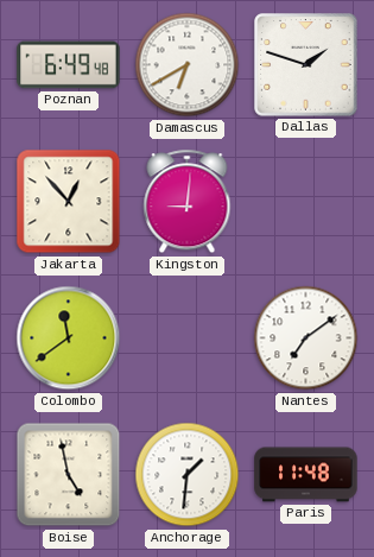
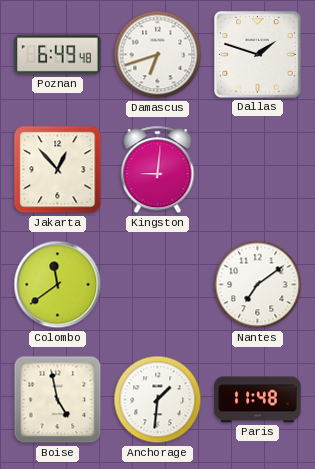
Damascus: 6:40 -> 6:42 (158, 55)
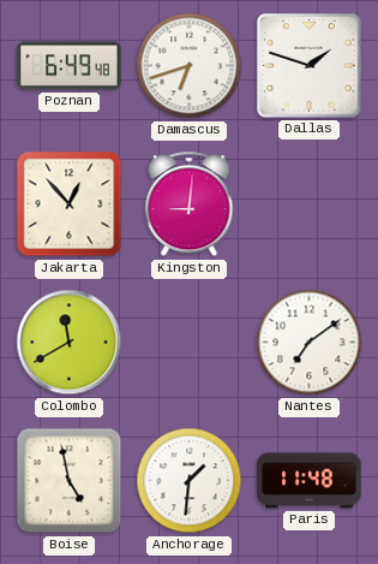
Colombo: 11:39 -> 11:40 (70, 343)
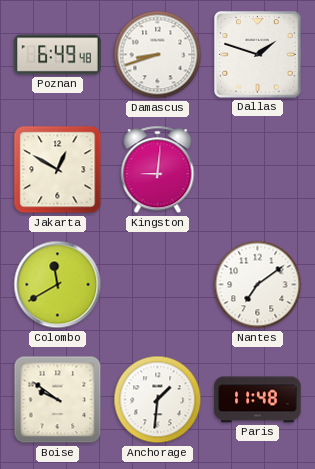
Damascus: 6:42 -> 8:42 (158, 55)
Jakarta: 12:53 -> 12:50 (58, 170)
Boise: 4:58 -> 9:51 (58, 400)
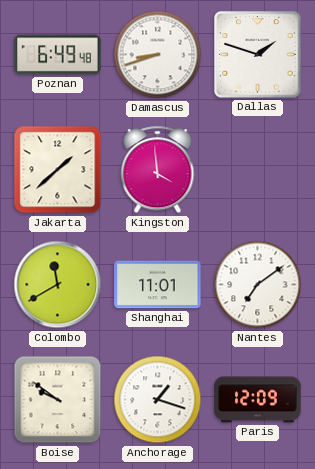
Jakarta: 12:50 -> 1:38 (58, 170)
Kingston: 9:01 -> 3:59 (158, 170)
Shanghai: none -> 11:01 (158, 285)
Anchorage: 1:31 -> 1:18 (158, 400)
Paris: 11:48 -> 12:09 (258, 400)
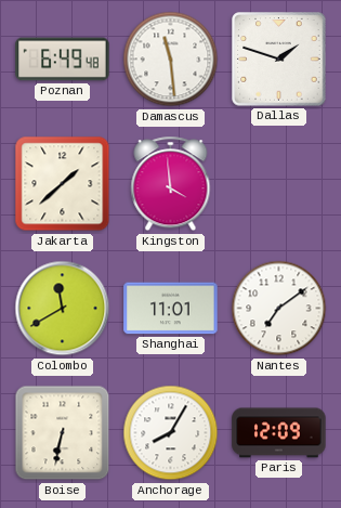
Damascus: 8:42 -> 11:29 (171, 60)
Boise: 9:51 -> 6:32 (63, 433)
Anchorage: 1:18 -> 8:05 (171, 433)
